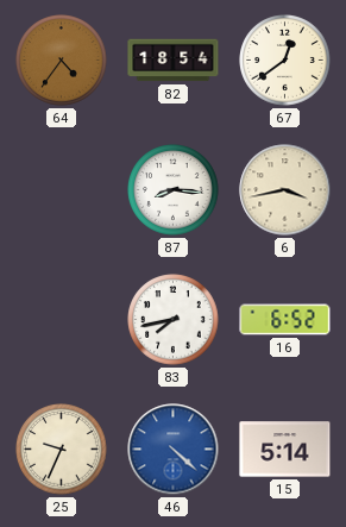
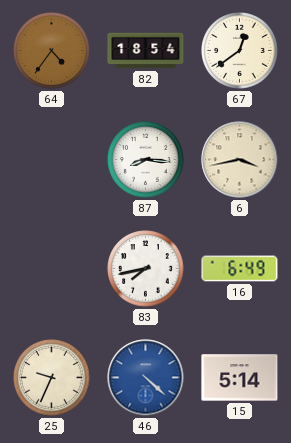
16: 6:52 -> 6:49 (240, 269)
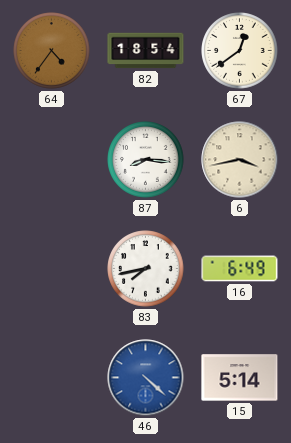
25: 9:34 -> none (52, 378)
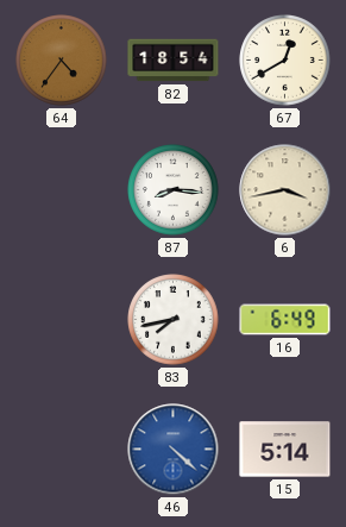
67: 12:39 -> 12:40 (285, 61)
